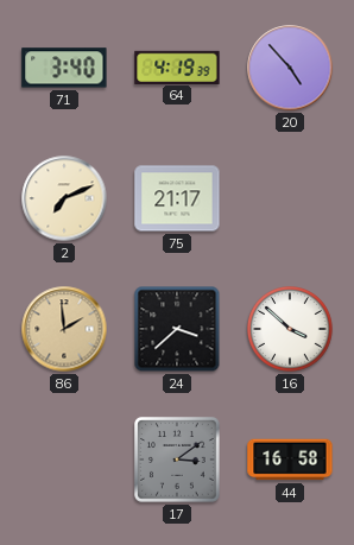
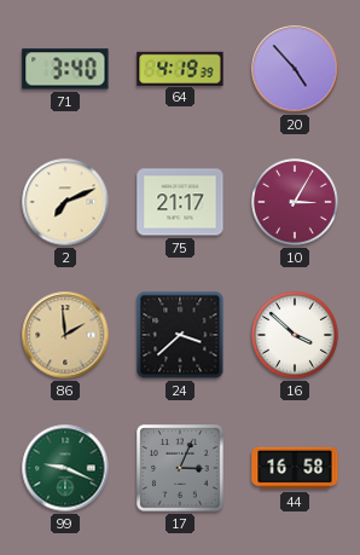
10: none -> 3:05 (296, 203)
99: none -> 9:19 (65, 468)
17: 3:09 -> 3:04 (180, 468)
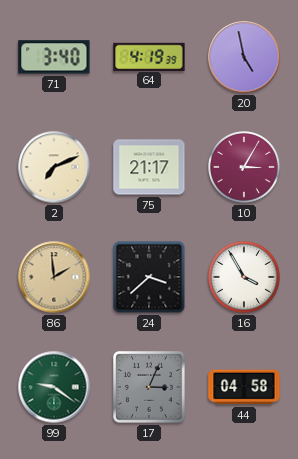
20: 4:53 -> 4:58 (244, 57)
16: 3:52 -> 3:55 (245, 278)
99: 9:19 -> 9:21 (54, 387)
44: 16:58 -> 04:58 (244, 387)
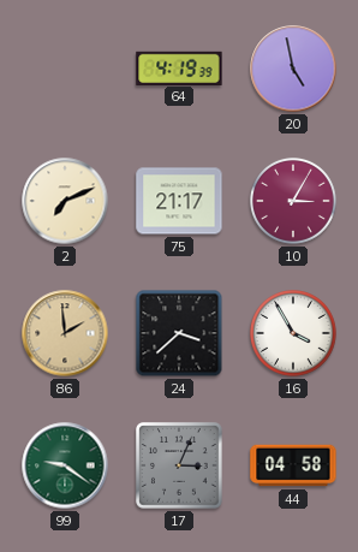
71: 3:40 -> none (54, 57)
